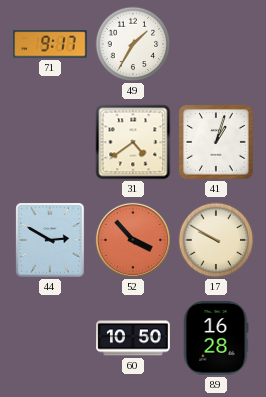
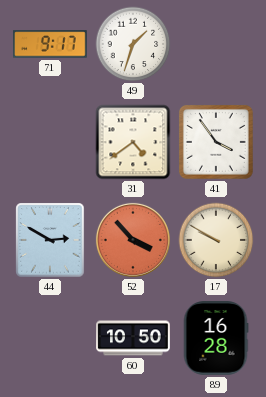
49: 1:35 -> 1:33 (133, 44)
41: 1:03 -> 3:54 (216, 142)
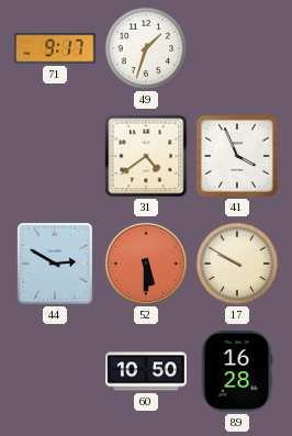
41: 3:54 -> 3:56 (237, 156)
52: 3:53 -> 5:30 (146, 264)
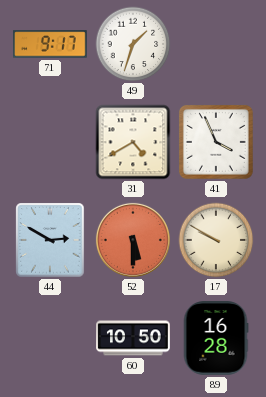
31: 4:39 -> 4:40 (133, 142)
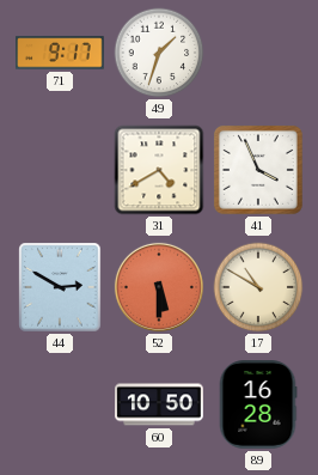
17: 9:50 -> 10:50 (258, 287)
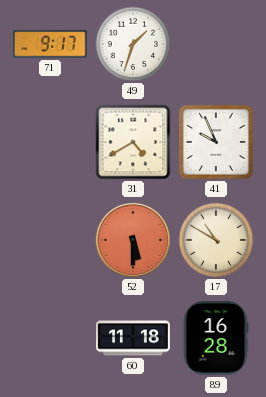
41: 3:56 -> 9:56 (216, 142)
44: 2:50 -> none (60, 287)
60: 10:50 -> 11:18 (133, 338)
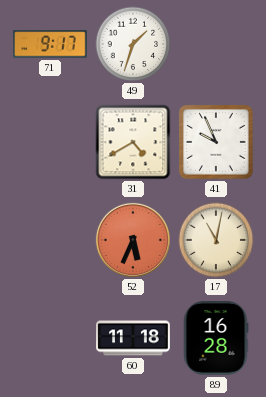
52: 5:30 -> 5:34 (133, 240)
17: 10:50 -> 11:02 (216, 240)
